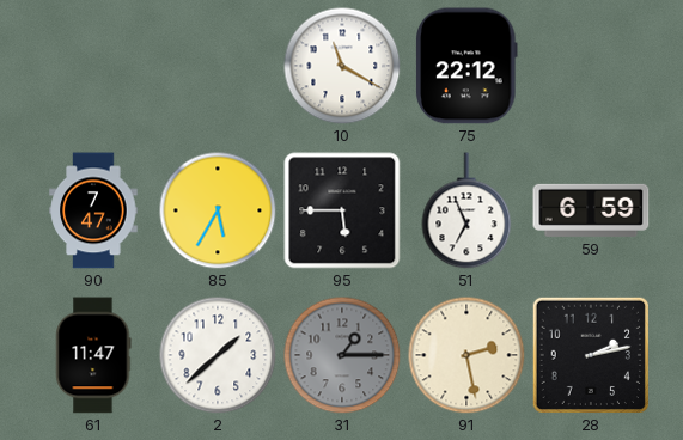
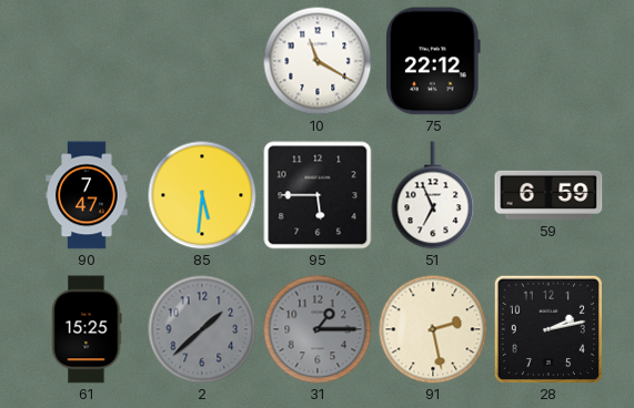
85: 5:35 -> 5:31 (202, 195)
61: 11:47 -> 15:25 (87, 329)
2 dial: white -> grey (202, 329)
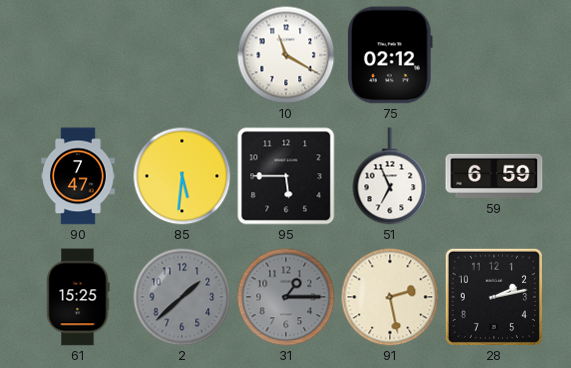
75: 22:12 -> 02:12 (390, 55)
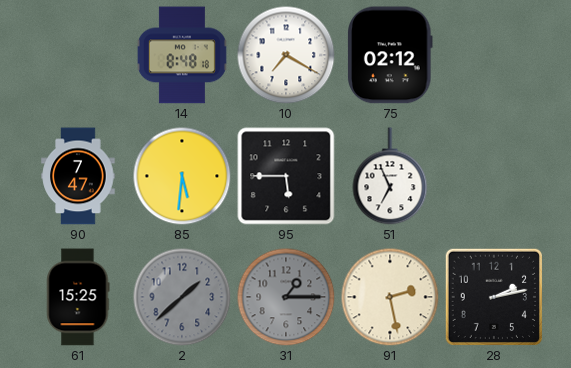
14: none -> 8:48 (182, 55)
10: 11:20 -> 7:20 (286, 55)
59: 6:59 -> none (494, 176)
